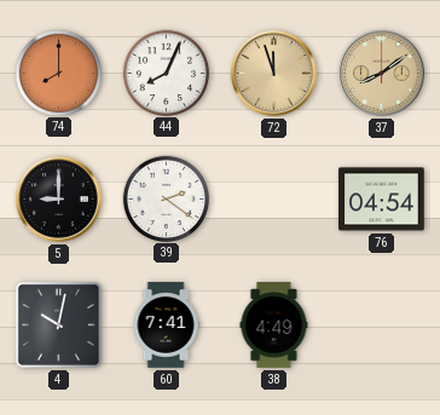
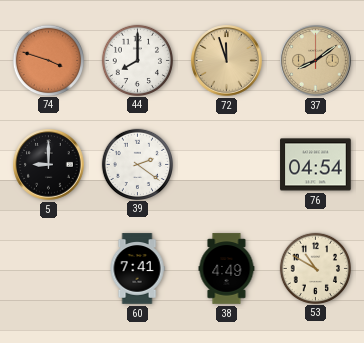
74: 8:00 -> 3:48 (48, 60)
44: 8:04 -> 8:00 (137, 60)
4: 10:02 -> none (58, 324)
53: none -> 10:50 (315, 268)
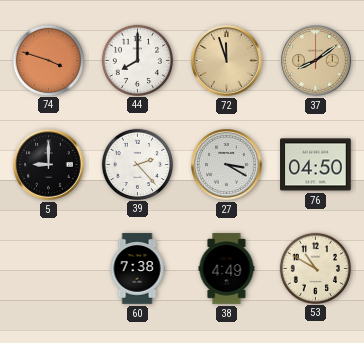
39: 2:21 -> 2:23 (137, 164)
27: none -> 3:20 (227, 165)
76: 04:54 -> 04:50 (316, 165)
60: 7:41 -> 7:38 (137, 269)
